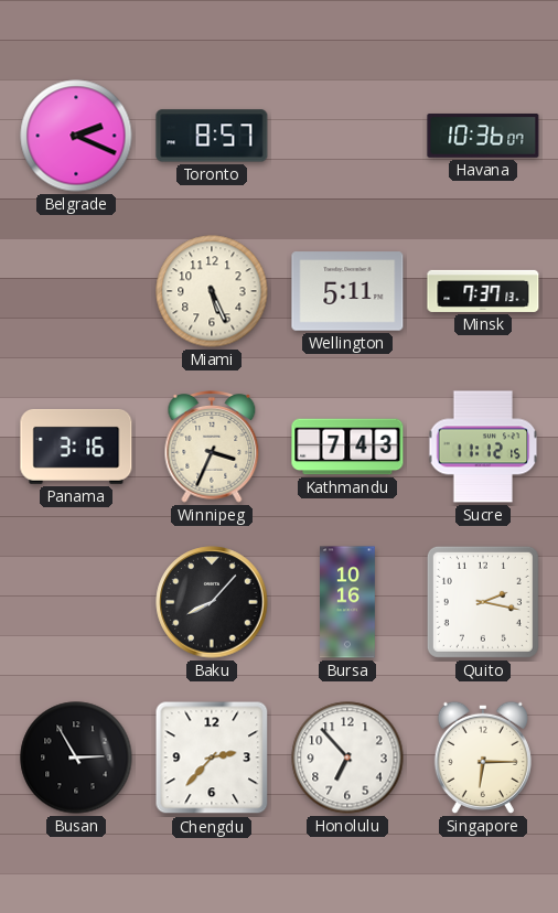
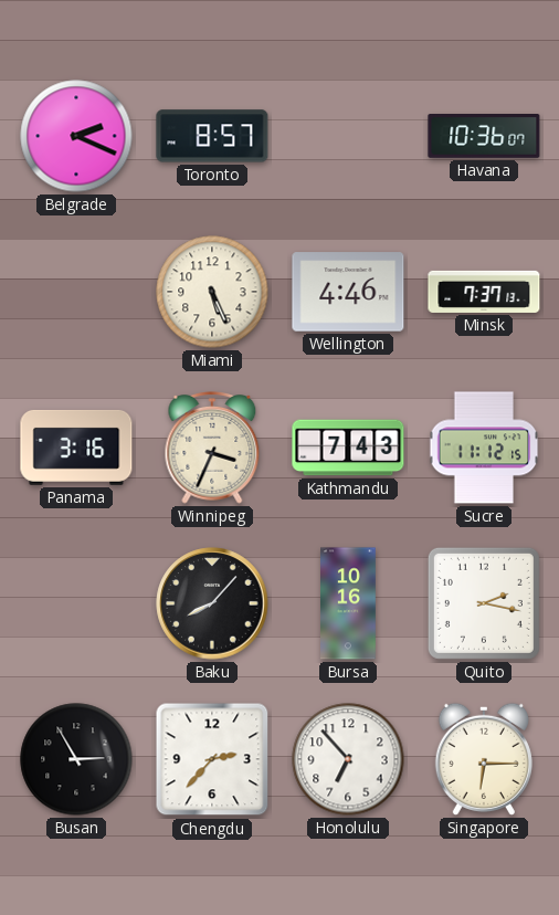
Wellington: 5:11 -> 4:46 (348, 292)
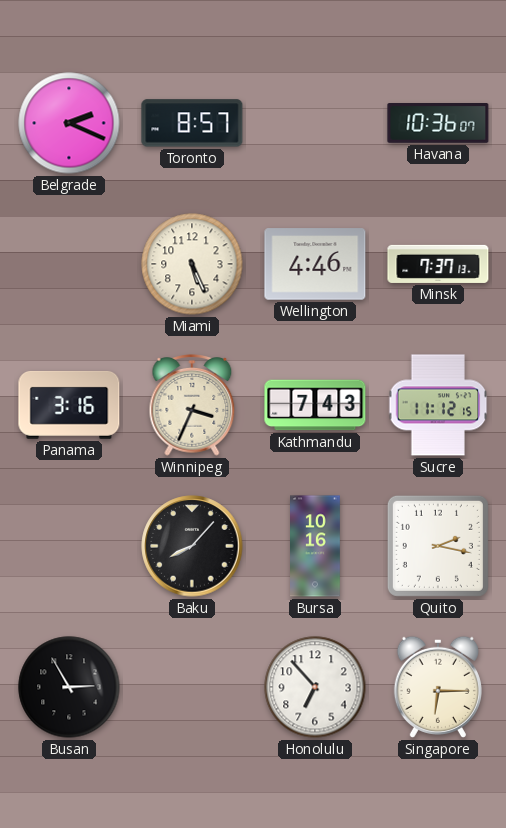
Chengdu: 2:37 -> none (212, 759)
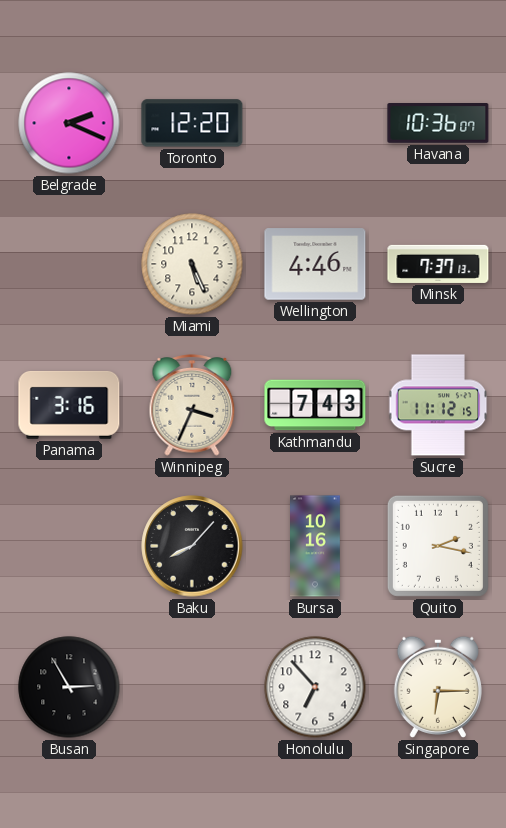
Toronto: 8:57 -> 12:20 (192, 123)
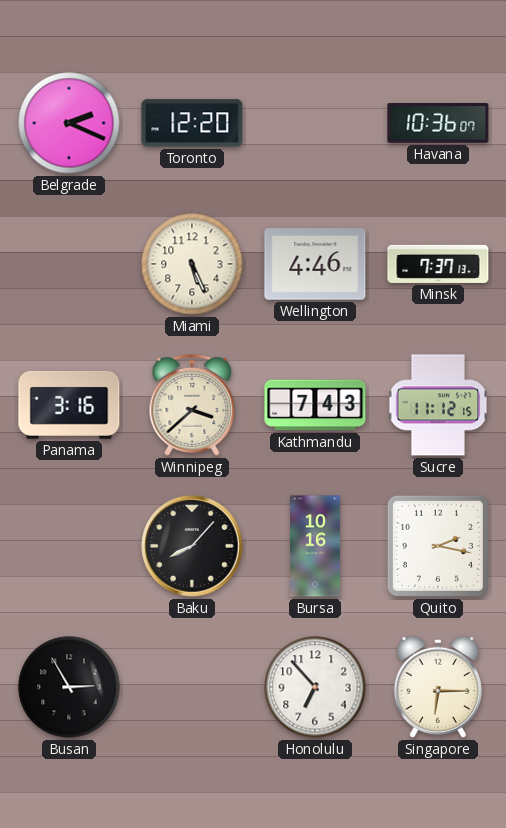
Winnipeg: 3:34 -> 3:38 (192, 406)
